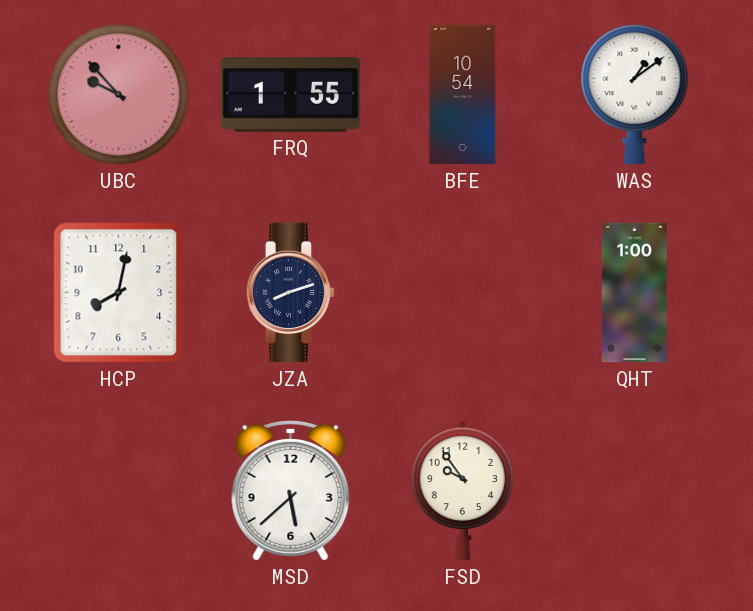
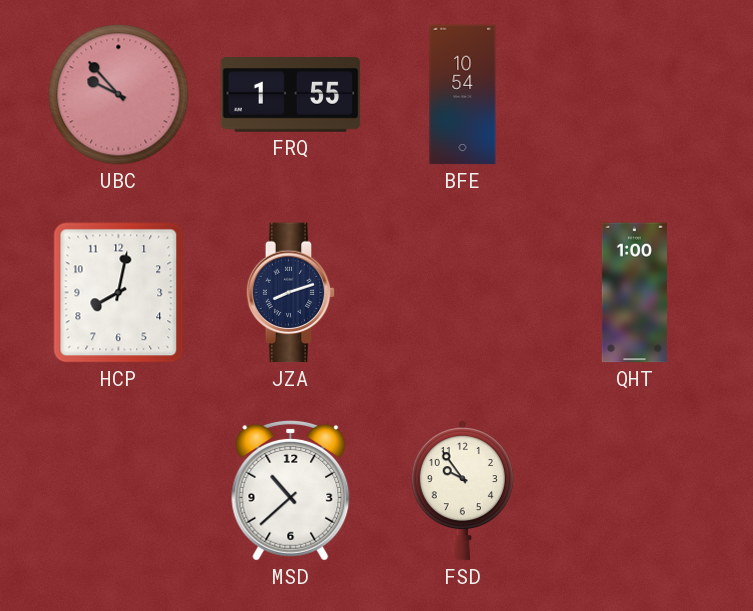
WAS: 1:09 -> none (635, 94)
MSD: 5:38 -> 10:38 (291, 491)
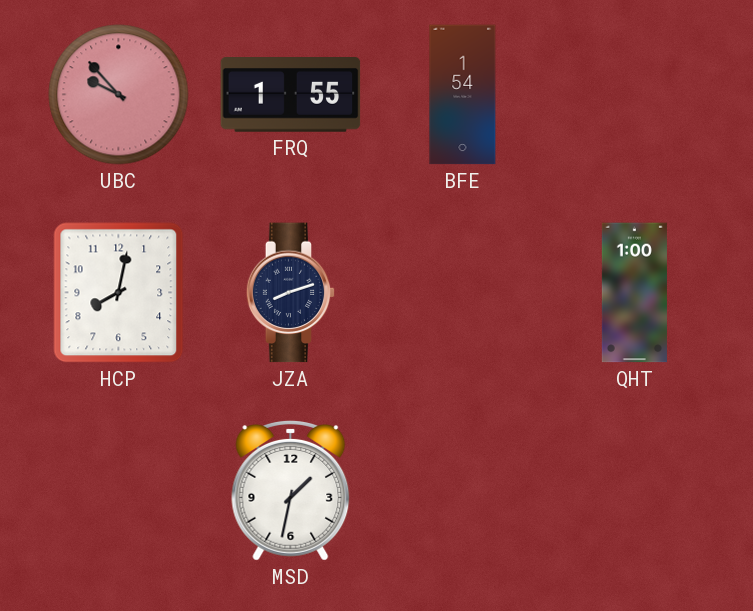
BFE: 10:54 -> 1:54 (463, 95)
MSD: 10:38 -> 1:32 (291, 491)
FSD: 9:54 -> none (462, 490)
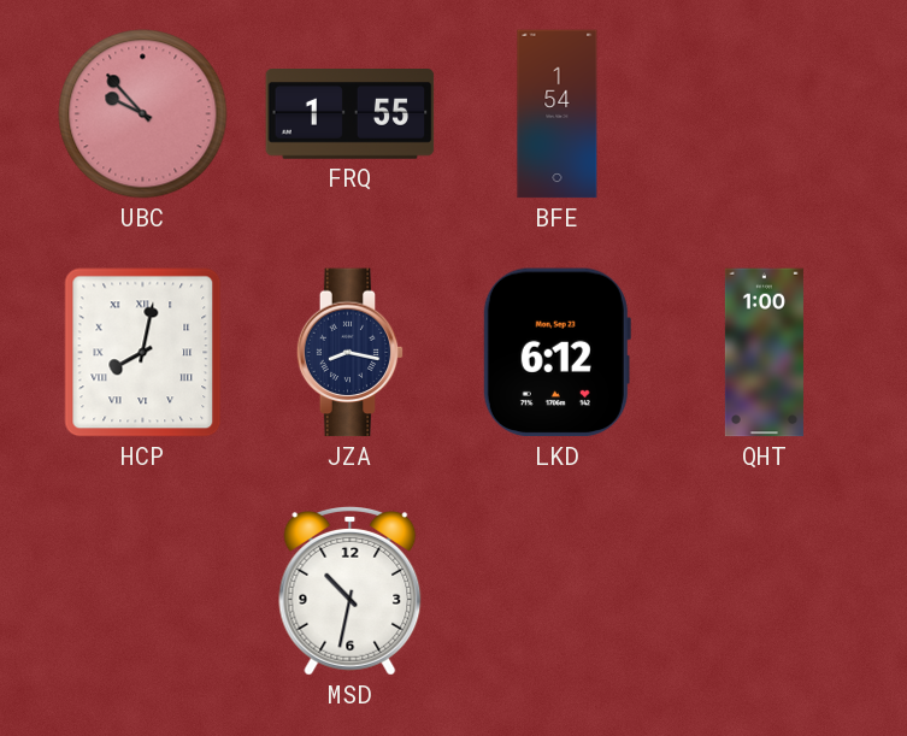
HCP numerals: Arabic -> Roman (143, 353)
JZA: 8:12 -> 8:17 (351, 353)
LKD: none -> 6:12 (556, 353)
MSD: 1:32 -> 10:32 (351, 591)
